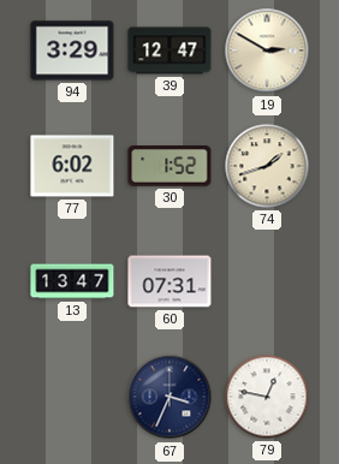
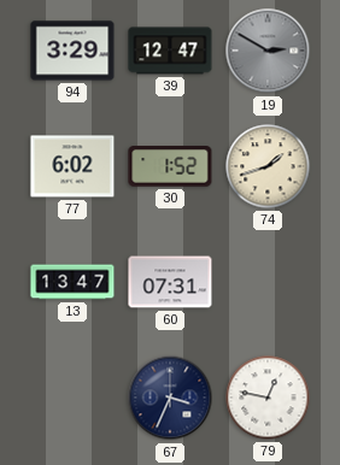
19 dial: cream -> grey (268, 51)
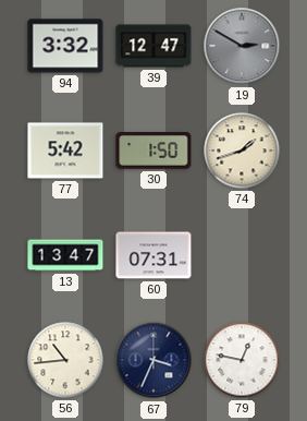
94: 3:29 -> 3:32 (65, 46)
77: 6:02 -> 5:42 (65, 151)
30: 1:52 -> 1:50 (153, 152)
56: none -> 10:44 (65, 360)
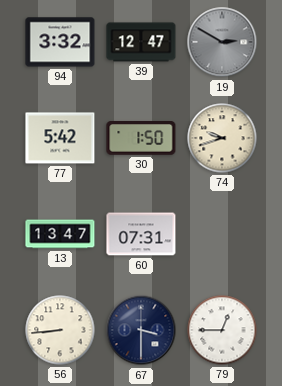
74: 1:42 -> 9:42 (222, 138)
56: 10:44 -> 8:44 (60, 330)
67: 3:34 -> 3:30 (141, 330)
79: 12:47 -> 12:45 (222, 330)
